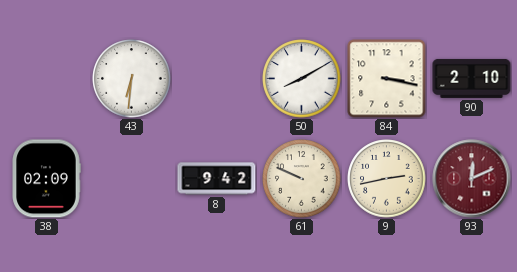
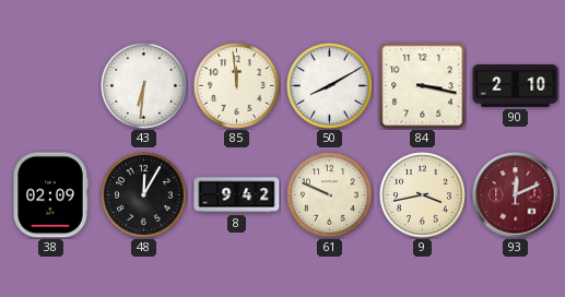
85: none -> 11:59 (237, 86)
48: none -> 12:05 (144, 195)
9: 2:43 -> 3:43 (423, 195)
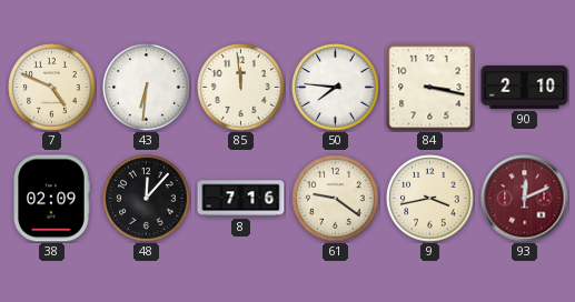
7: none -> 4:49 (52, 88)
50: 8:10 -> 7:46 (336, 88)
48: 12:05 -> 12:07 (147, 199)
8: 9:42 -> 7:16 (241, 199)
61: 9:49 -> 9:21 (336, 199)
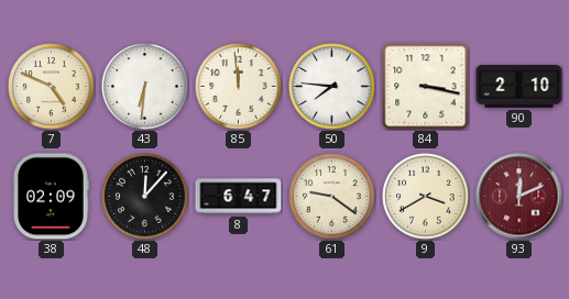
8: 7:16 -> 6:47 (239, 197)
9: 3:43 -> 3:40 (426, 197)
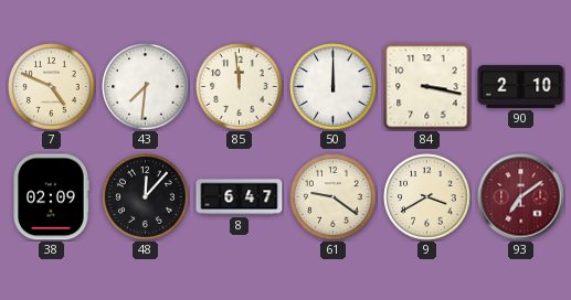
43: 6:31 -> 7:31 (146, 87)
50: 7:46 -> 12:00 (334, 87)
93: 12:11 -> 7:09 (521, 197)
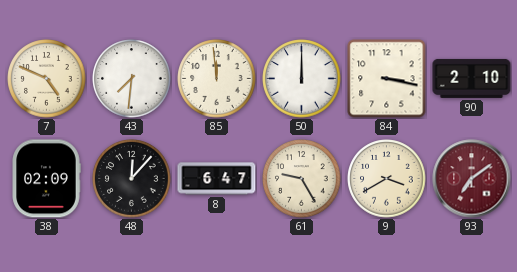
61: 9:21 -> 9:25 (302, 179)
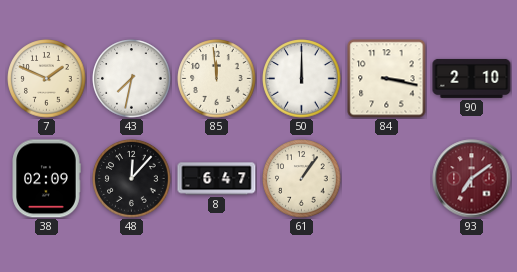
7: 4:49 -> 1:49 (47, 79)
43: 7:31 -> 7:32 (132, 79)
61: 9:25 -> 1:06 (302, 179)
9: 3:40 -> none (387, 179)
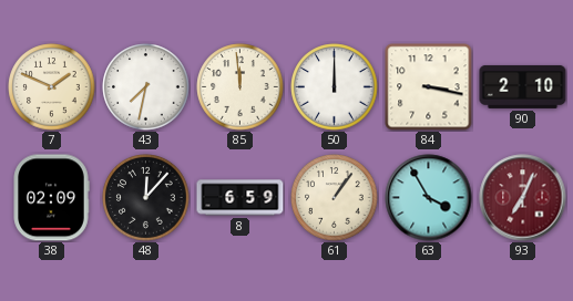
8: 6:47 -> 6:59 (241, 198)
63: none -> 3:55 (429, 198)
93: 7:09 -> 7:04 (523, 198)
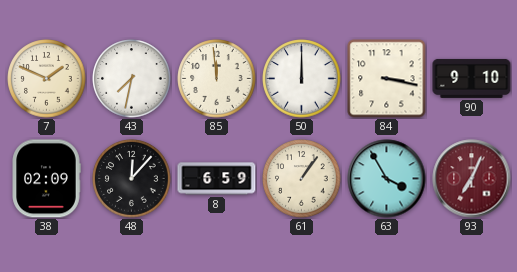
90: 2:10 -> 9:10 (472, 78)
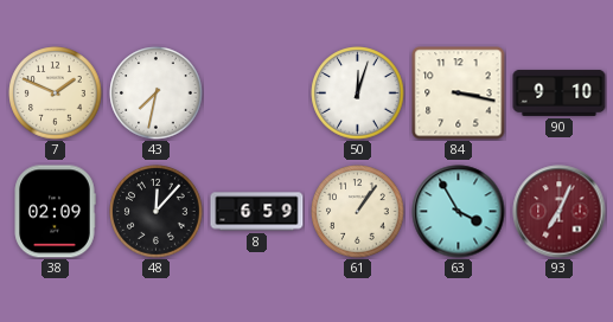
85: 11:59 -> none (217, 79)
50: 12:00 -> 12:03 (358, 94)
